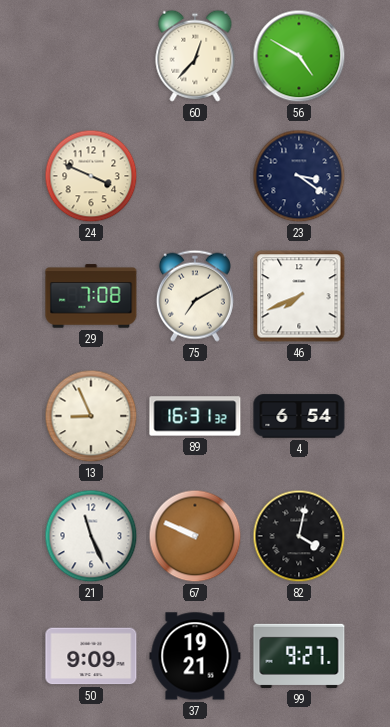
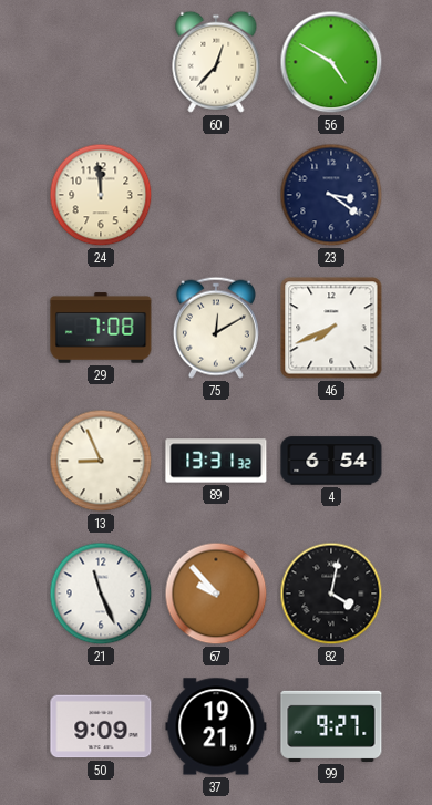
24: 3:49 -> 11:59 (101, 195)
75: 7:10 -> 12:10 (216, 328)
89: 16:31 -> 13:31 (216, 461)
67: 9:49 -> 9:53 (216, 594)
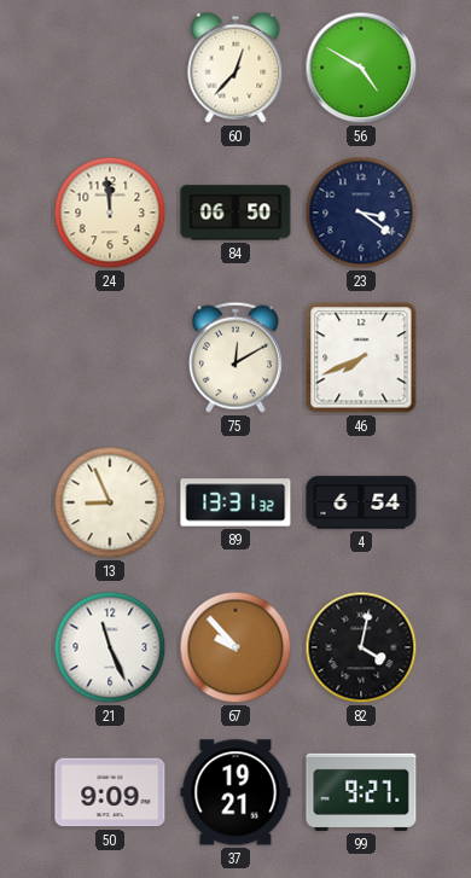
84: none -> 06:50 (235, 213)
29: 7:08 -> none (101, 328)
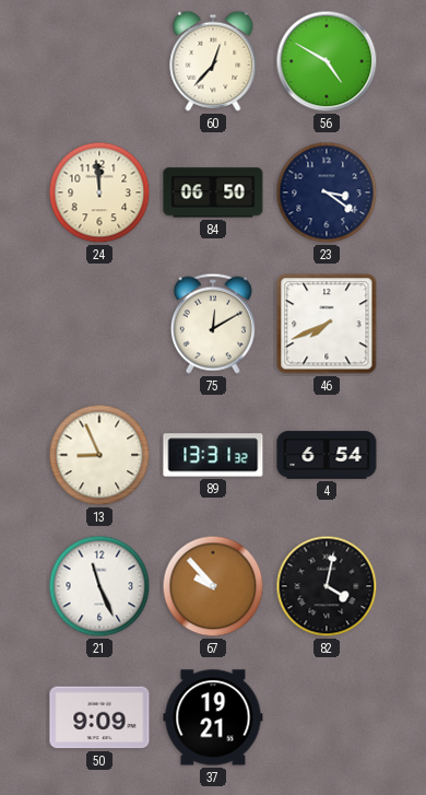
99: 9:27 -> none (361, 792)
